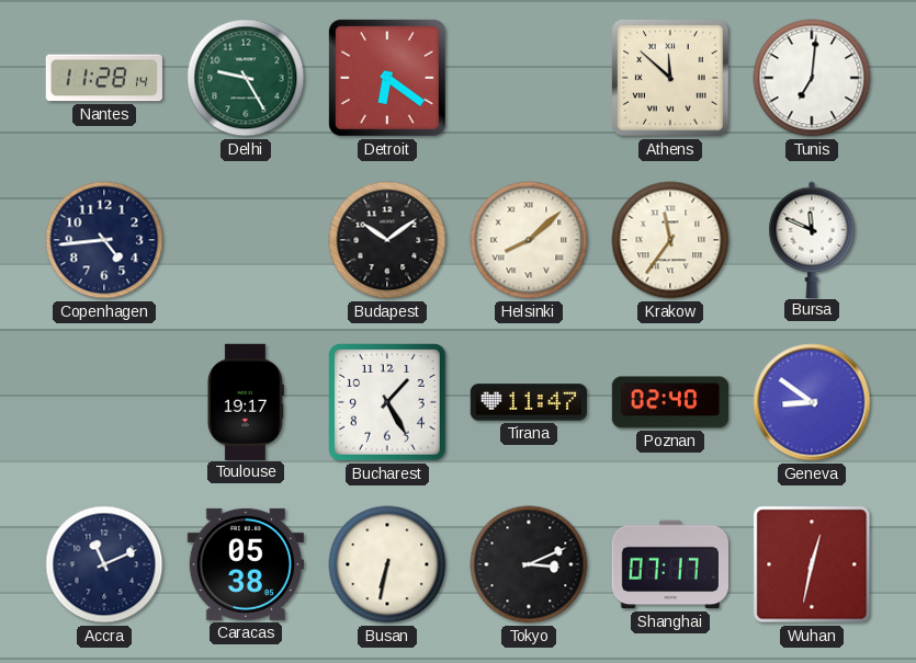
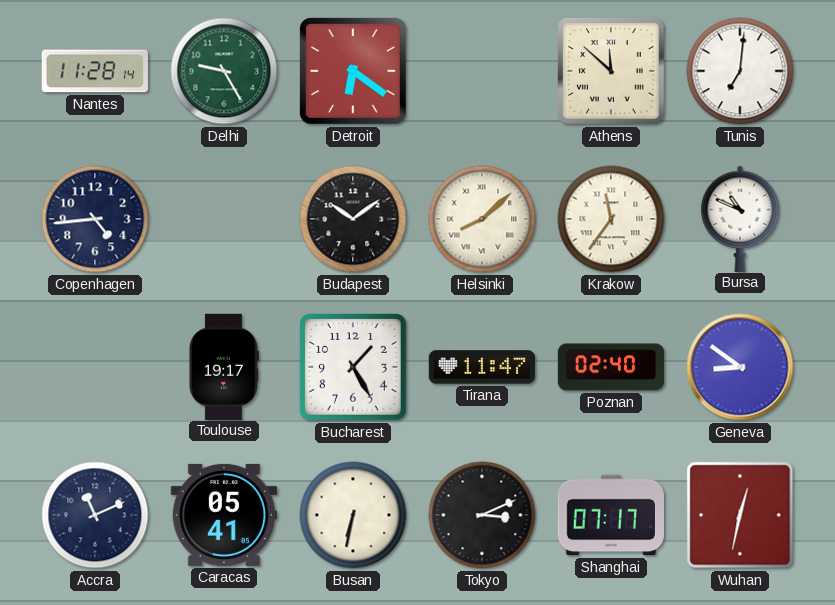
Bursa: 11:49 -> 10:49 (740, 218)
Caracas: 05:38 -> 05:41 (224, 515)
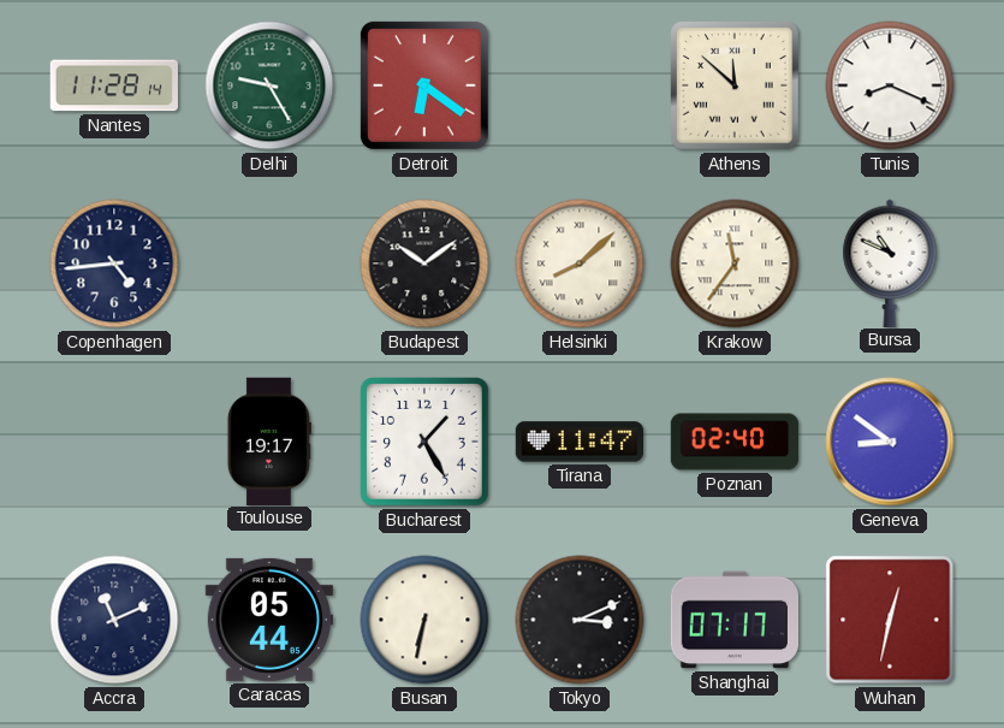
Tunis: 7:01 -> 8:19 (890, 85)
Caracas: 05:41 -> 05:44 (269, 620)
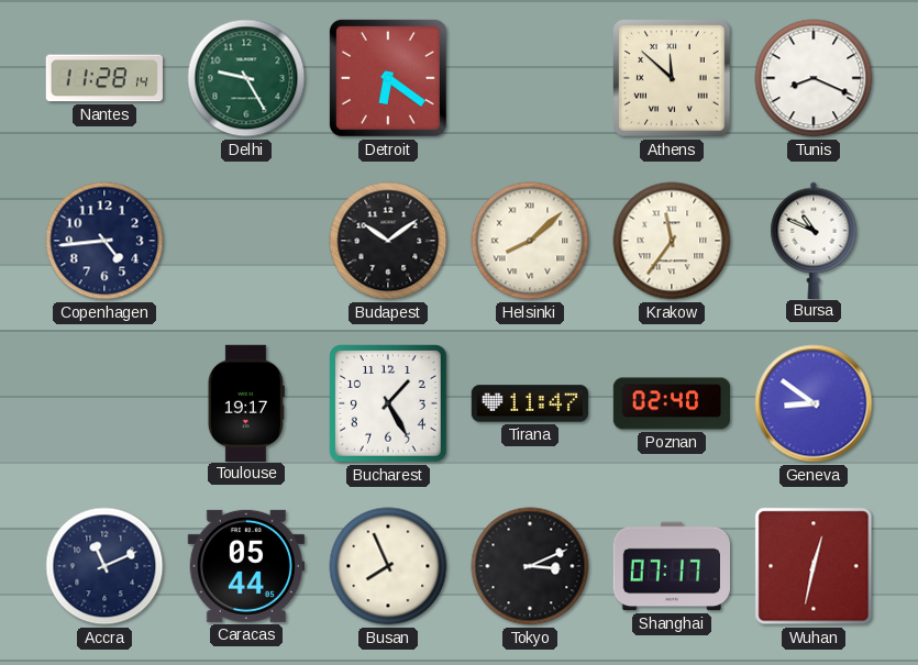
Busan: 6:32 -> 7:56 (388, 566)
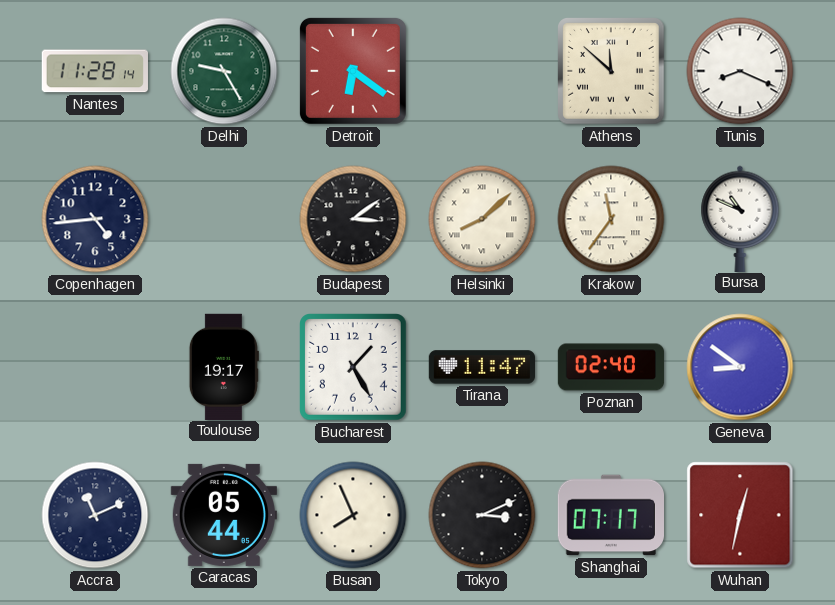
Budapest: 10:09 -> 3:09 (353, 219)
